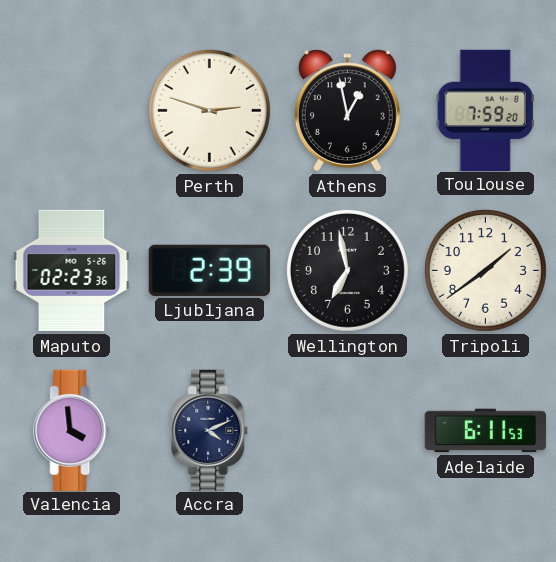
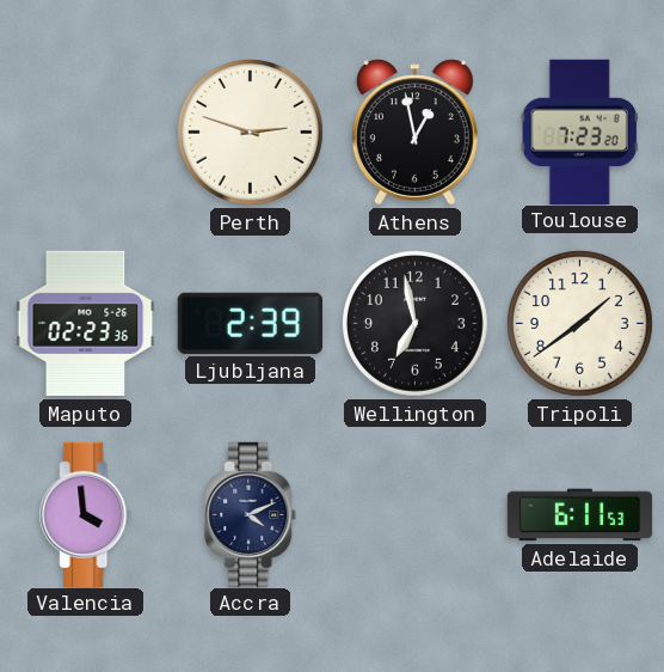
Toulouse: 7:59 -> 7:23 (579, 132)
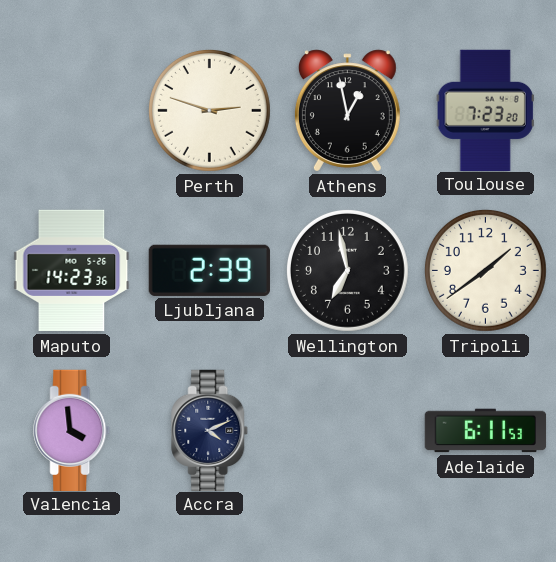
Maputo: 02:23 -> 14:23 (72, 271)
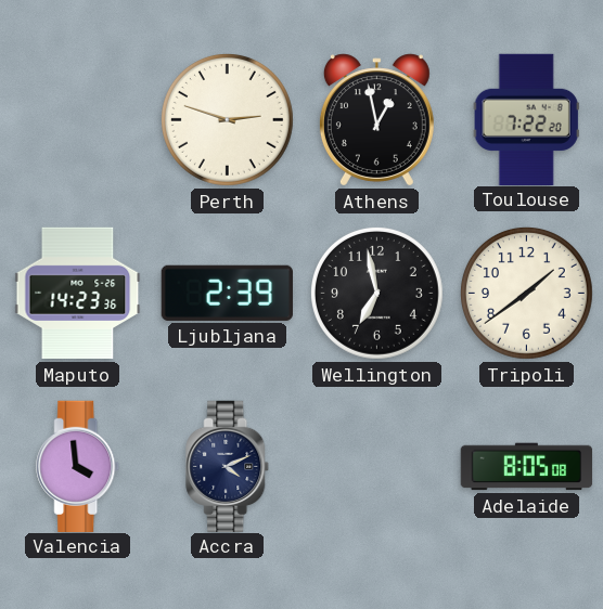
Toulouse: 7:23 -> 7:22 (526, 119)
Adelaide: 6:11 -> 8:05 (527, 467)
